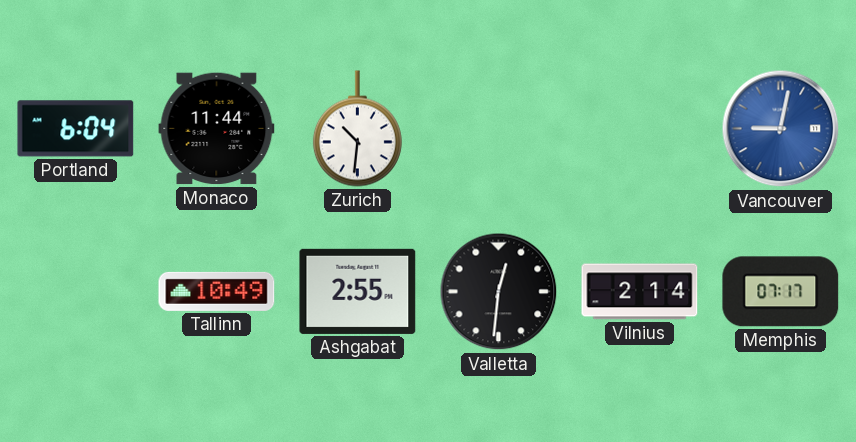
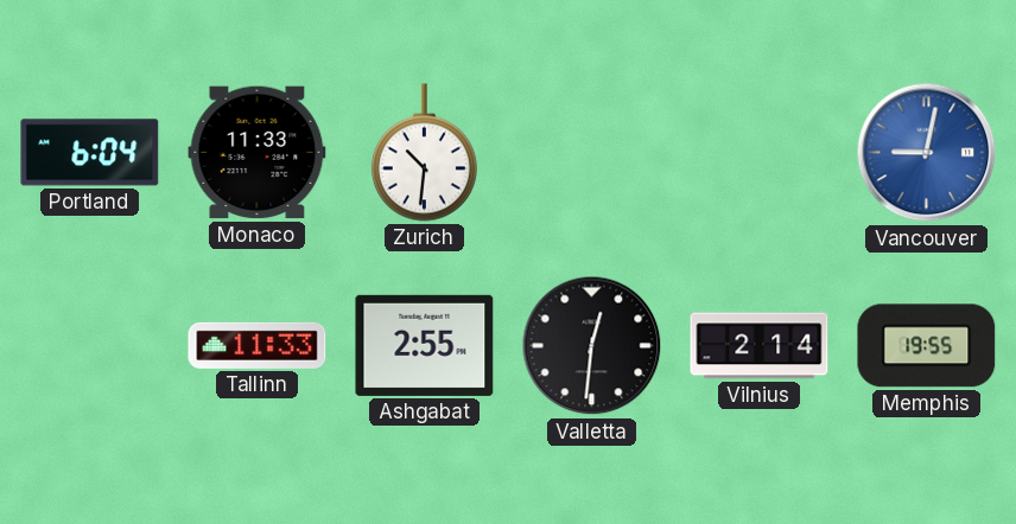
Monaco: 11:44 -> 11:33 (258, 153)
Tallinn: 10:49 -> 11:33 (258, 345)
Memphis: 07:17 -> 19:55 (927, 346)
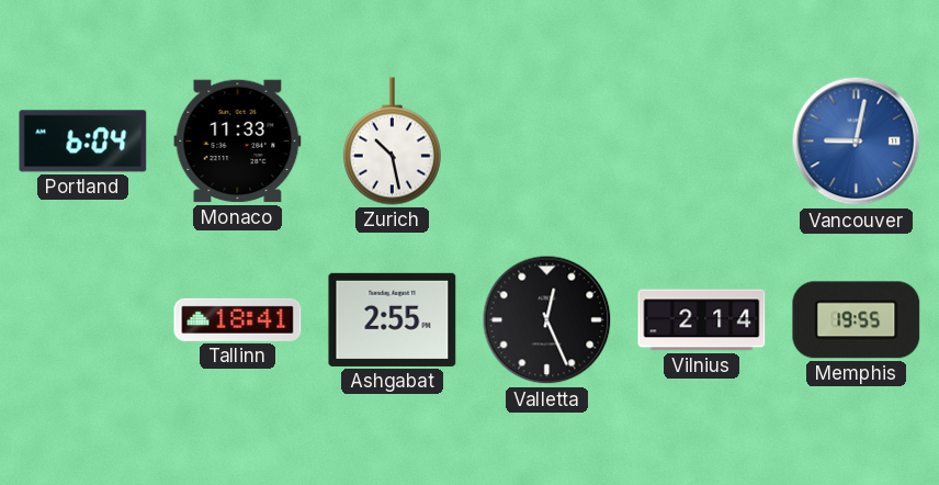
Zurich: 10:31 -> 10:28 (392, 142)
Tallinn: 11:33 -> 18:41 (238, 319)
Valletta: 12:31 -> 12:26 (547, 320)
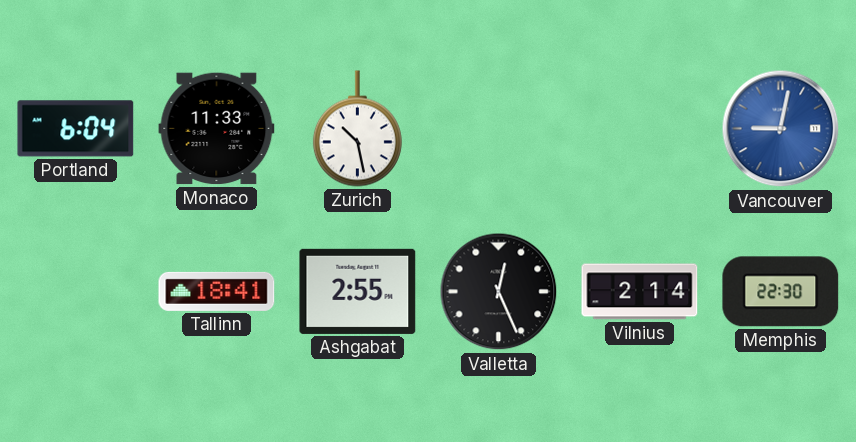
Memphis: 19:55 -> 22:30 (781, 292)
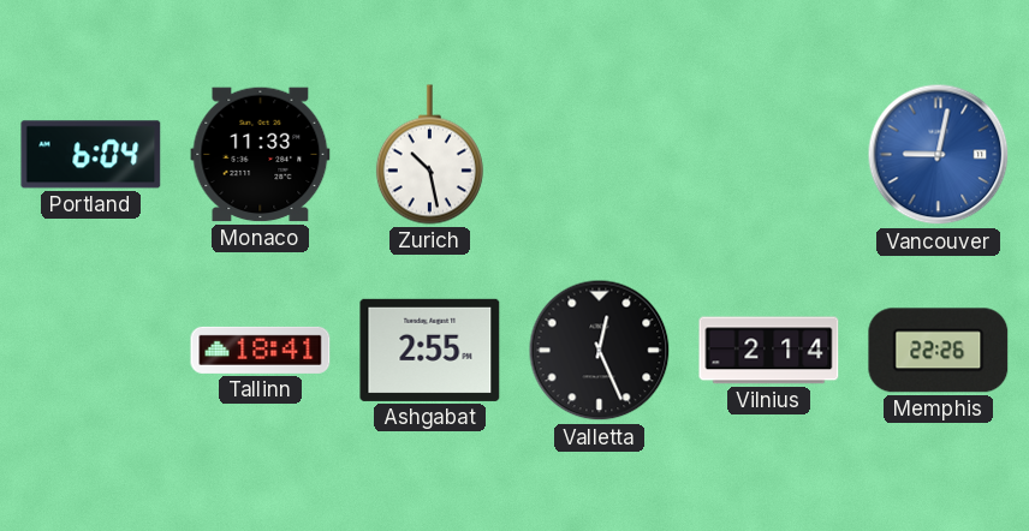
Memphis: 22:30 -> 22:26 (939, 351)
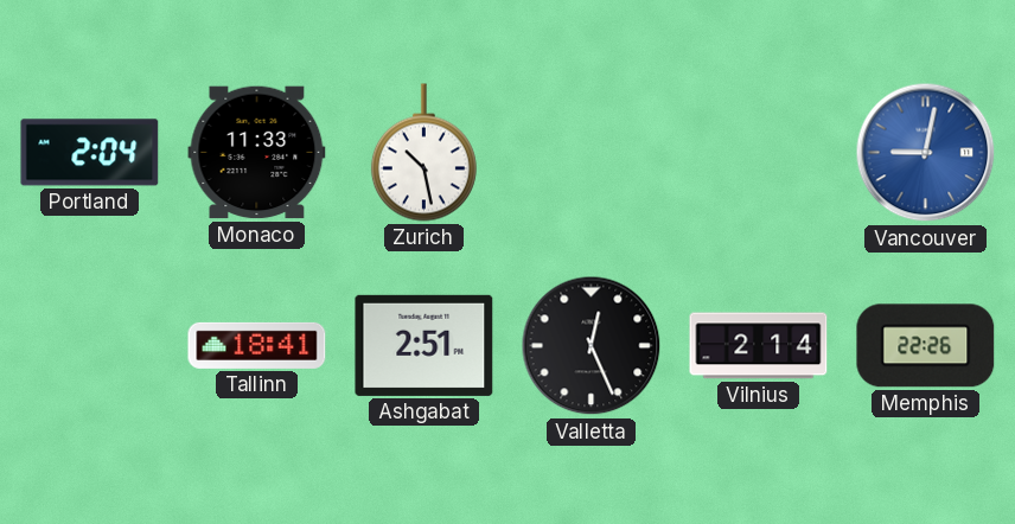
Portland: 6:04 -> 2:04 (90, 153)
Ashgabat: 2:55 -> 2:51 (424, 345)
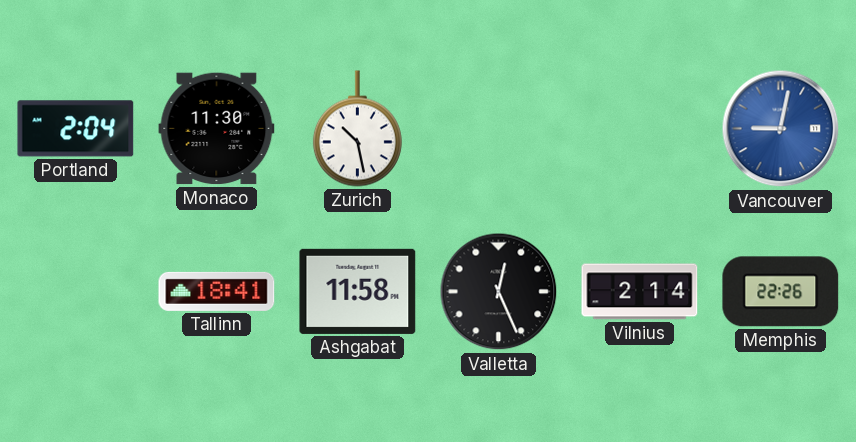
Monaco: 11:33 -> 11:30 (217, 129)
Ashgabat: 2:51 -> 11:58 (358, 291)
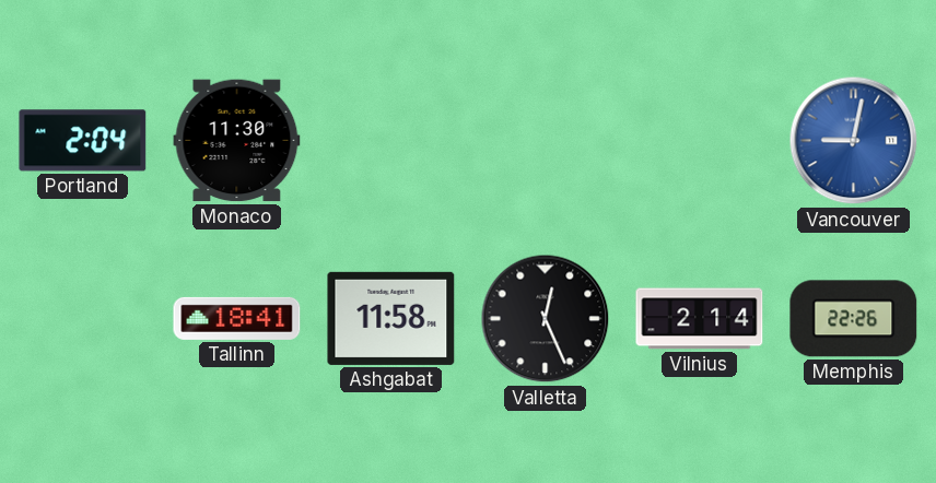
Zurich: 10:28 -> none (357, 129)
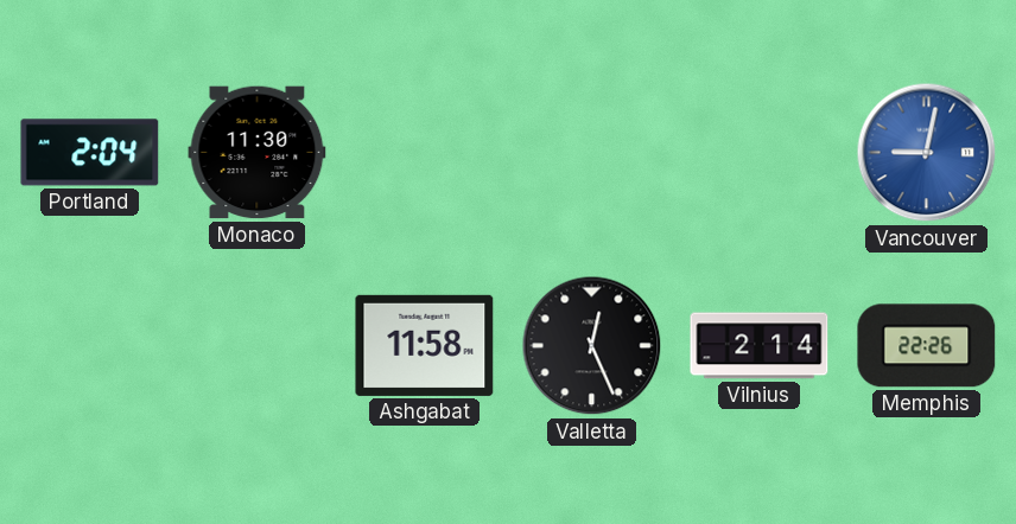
Tallinn: 18:41 -> none (237, 318)
